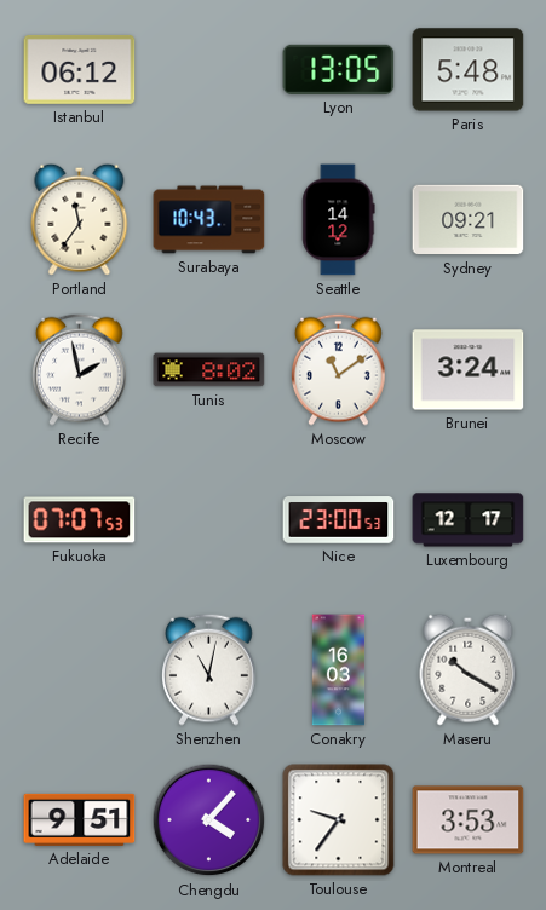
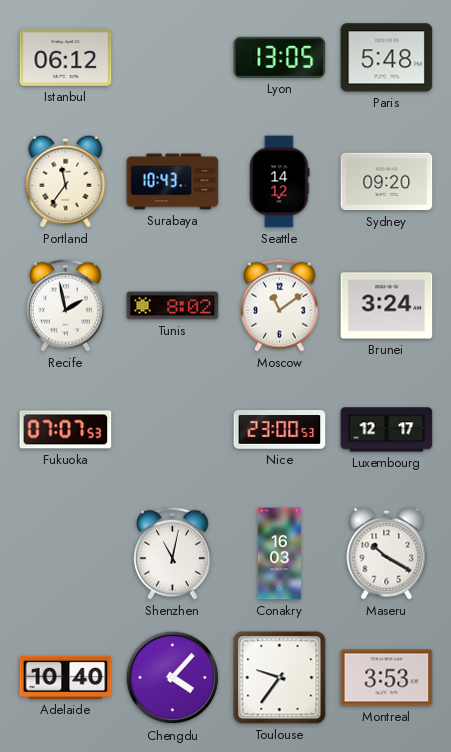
Sydney: 09:21 -> 09:20 (387, 182)
Adelaide: 9:51 -> 10:40 (66, 677)
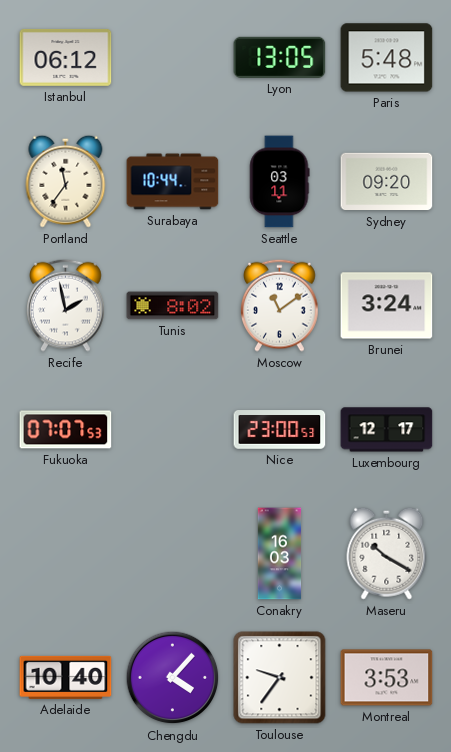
Surabaya: 10:43 -> 10:44 (173, 182)
Seattle: 14:12 -> 03:11 (280, 182)
Shenzhen: 11:02 -> none (173, 553)
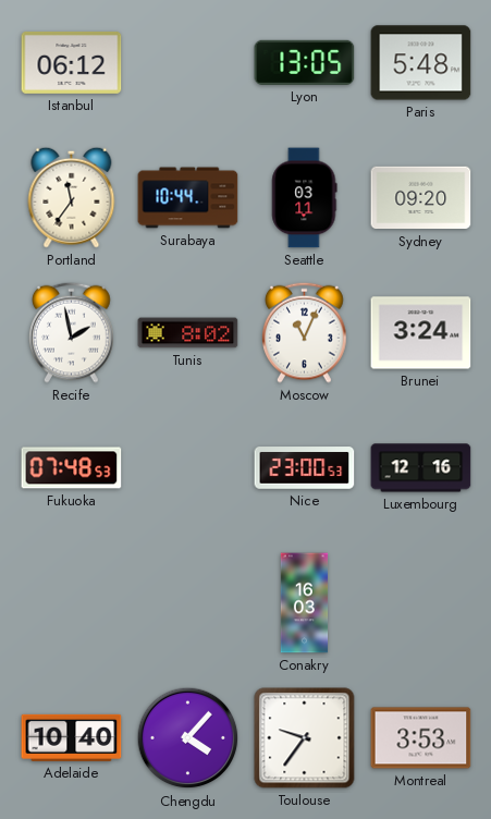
Moscow: 11:09 -> 11:04 (305, 332)
Fukuoka: 07:07 -> 07:48 (72, 468)
Luxembourg: 12:17 -> 12:16 (421, 468)
Maseru: 10:20 -> none (387, 553)
